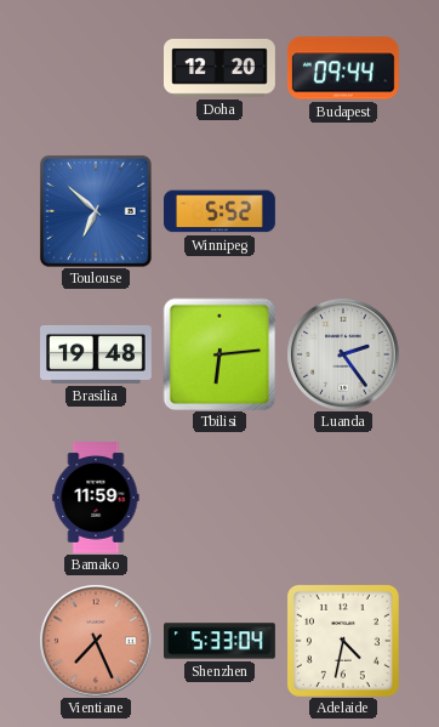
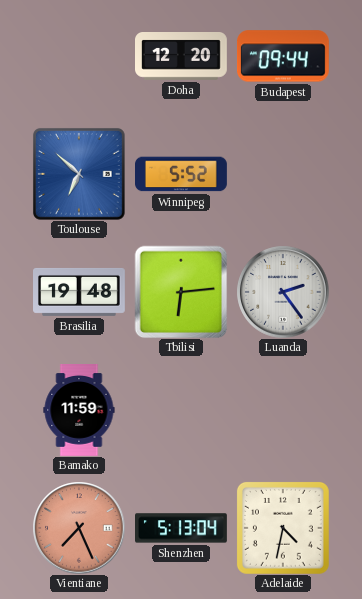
Shenzhen: 5:33 -> 5:13 (182, 528)
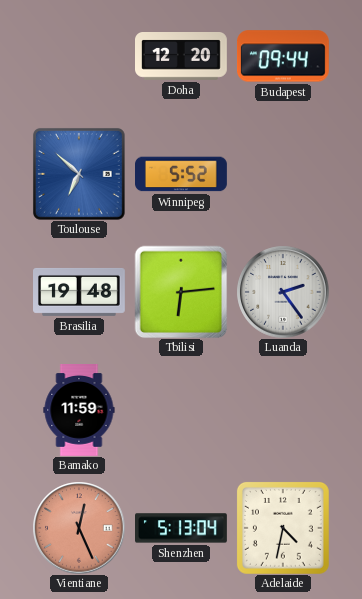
Vientiane: 7:26 -> 12:26 (79, 528)
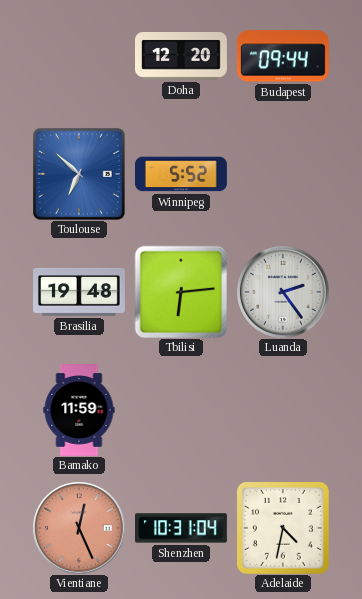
Shenzhen: 5:13 -> 10:31 (182, 528)
